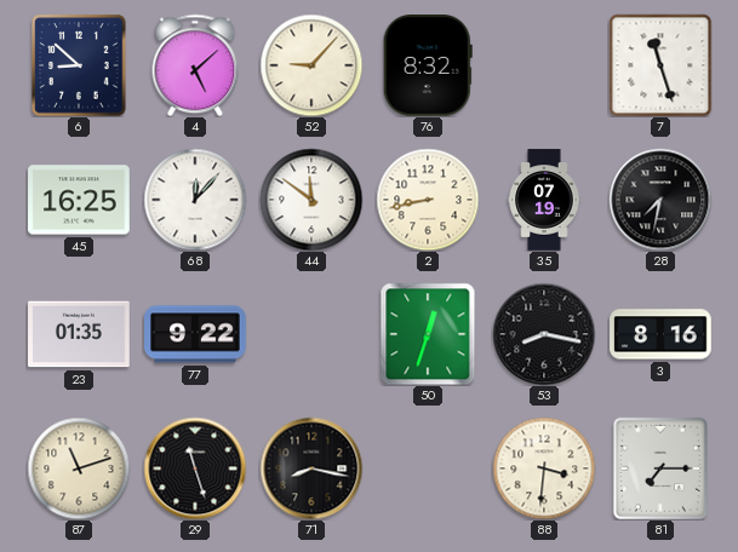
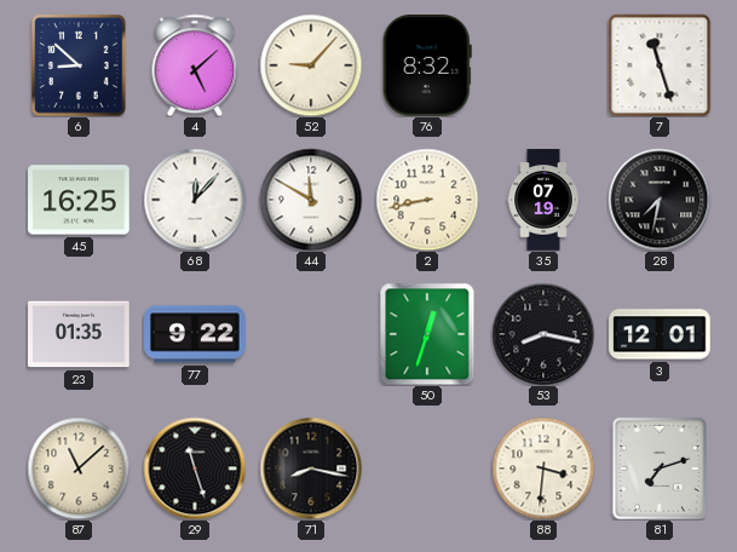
44: 11:51 -> 11:50 (311, 200)
3: 8:16 -> 12:01 (660, 334)
87: 11:12 -> 11:08 (79, 468)
81: 7:15 -> 7:12 (660, 468)
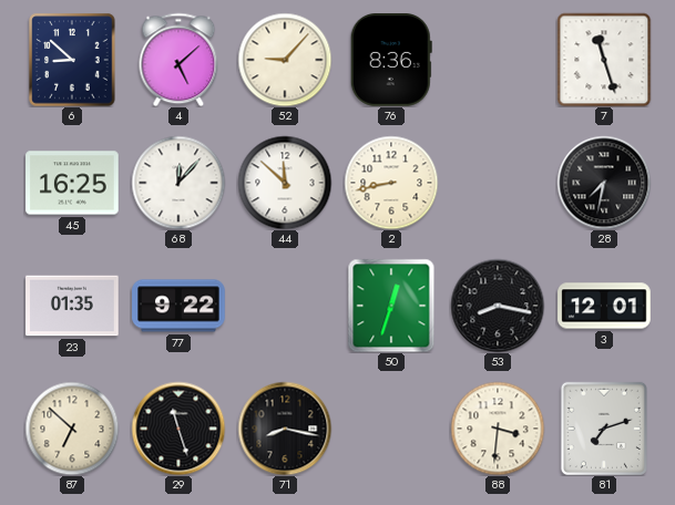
76: 8:32 -> 8:36 (391, 61)
44: 11:50 -> 11:52 (285, 183)
35: 07:19 -> none (543, 200)
87: 11:08 -> 6:52 (72, 429)
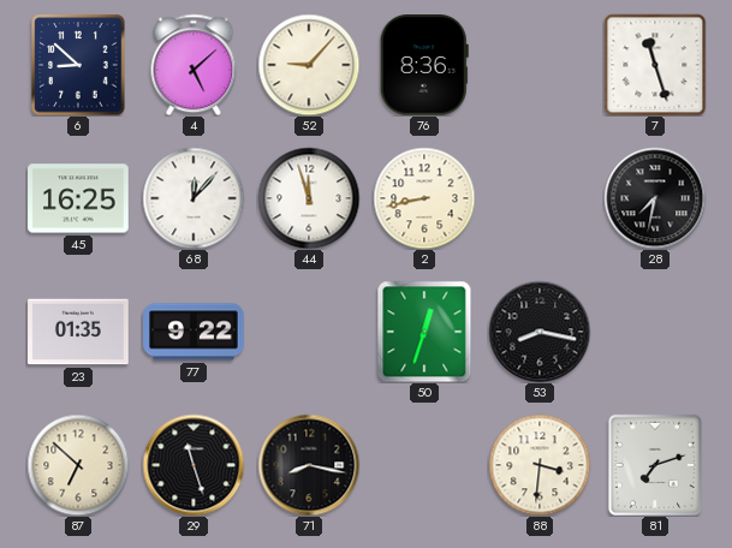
44: 11:52 -> 11:57 (309, 198)
3: 12:01 -> none (604, 306)
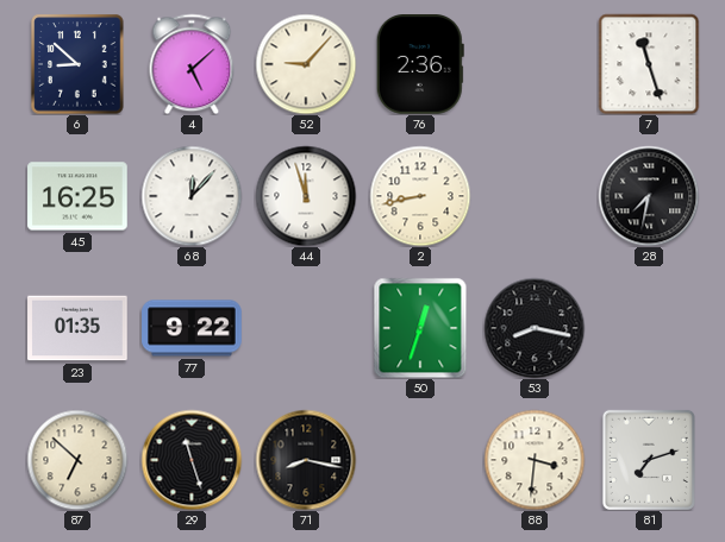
76: 8:36 -> 2:36 (420, 65)
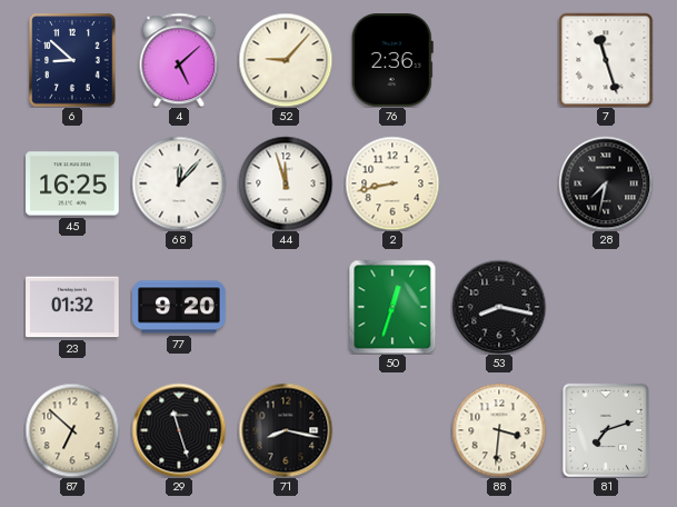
23: 01:35 -> 01:32 (72, 307)
77: 9:22 -> 9:20 (179, 307)
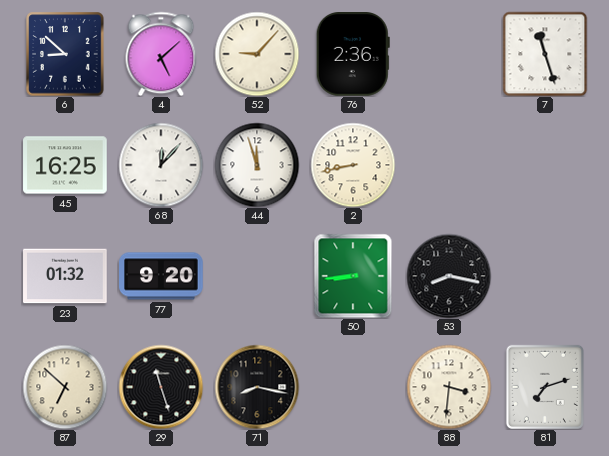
28: 7:32 -> none (606, 183)
50: 12:33 -> 8:44 (353, 276)
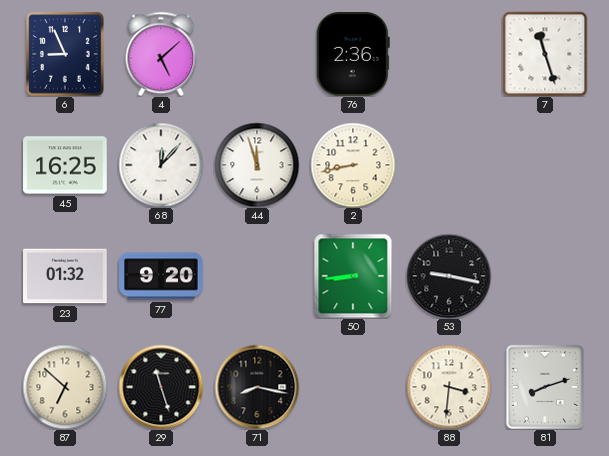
6: 8:52 -> 8:56 (65, 54)
52: 9:07 -> none (257, 54)
53: 8:17 -> 9:17 (449, 276)
81: 7:12 -> 8:12 (545, 387)
